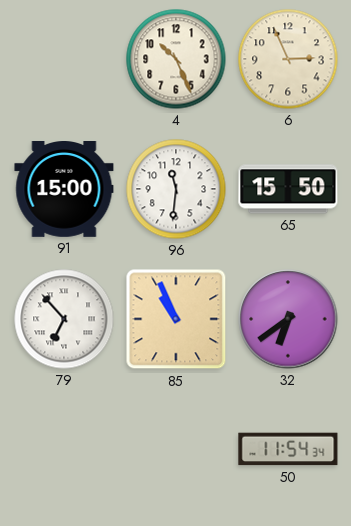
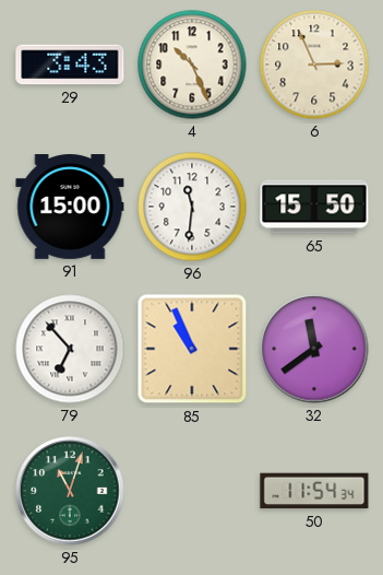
29: none -> 3:43 (70, 64)
32: 6:39 -> 11:39 (314, 349)
95: none -> 11:03 (70, 491)
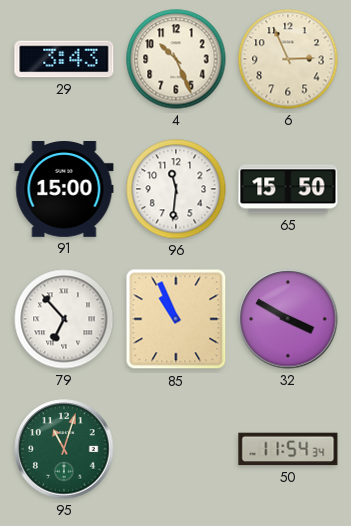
32: 11:39 -> 3:50 (288, 319)
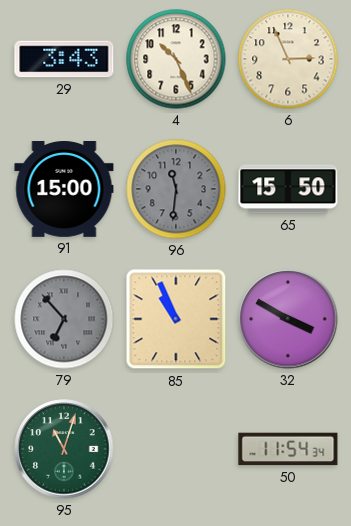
96 dial: white -> grey (176, 189)
79 dial: white -> grey (64, 319)
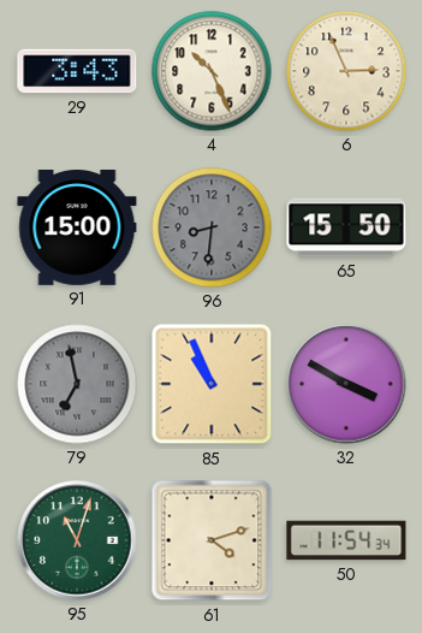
96: 11:31 -> 8:31 (212, 227)
79: 6:53 -> 6:58 (77, 384)
61: none -> 4:12 (212, 540)
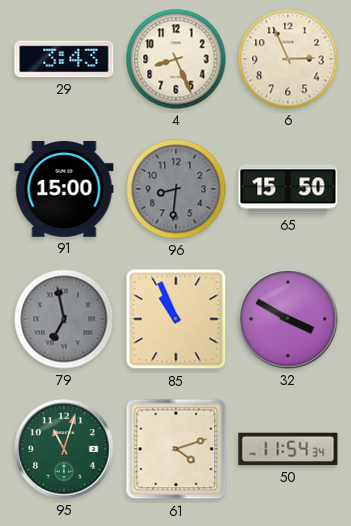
4: 10:26 -> 8:26 (176, 59)
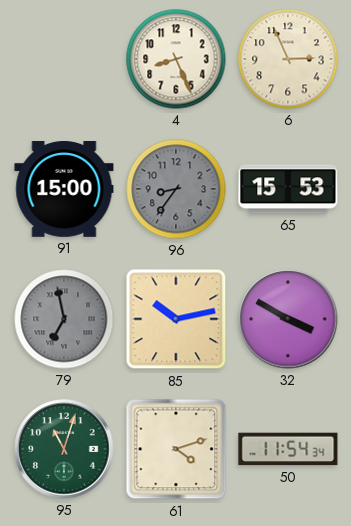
29: 3:43 -> none (64, 59)
96: 8:31 -> 8:36 (176, 189)
65: 15:50 -> 15:53 (288, 189)
85: 10:56 -> 10:13 (176, 319)
